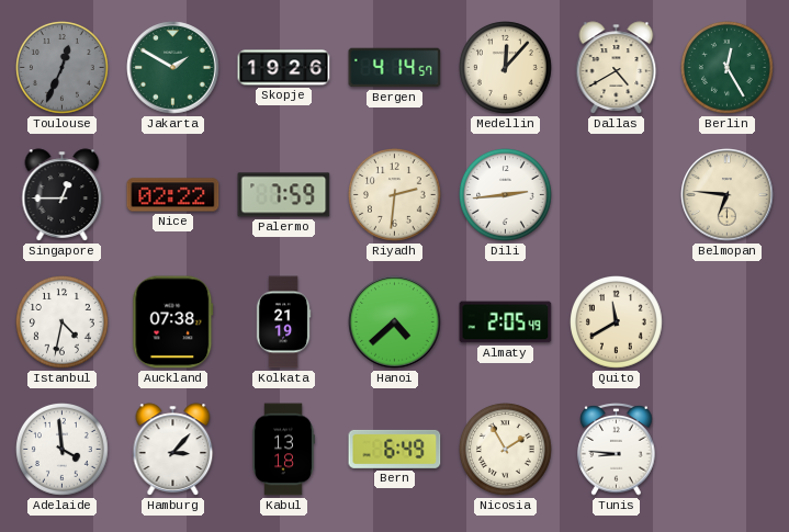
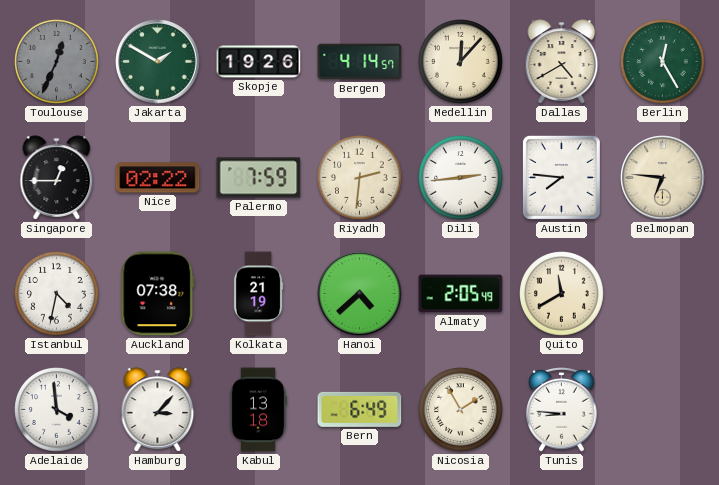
Austin: none -> 7:46 (561, 177)
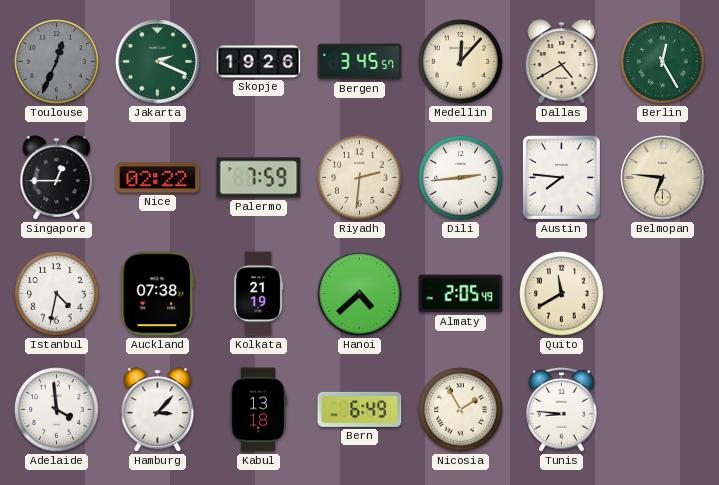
Jakarta: 1:50 -> 2:19 (158, 62)
Bergen: 4:14 -> 3:45 (360, 62)
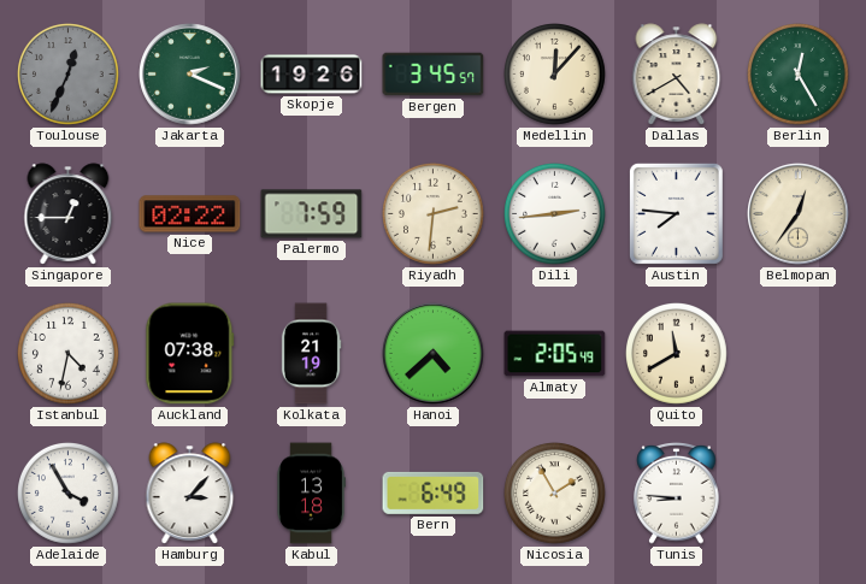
Belmopan: 6:46 -> 12:36 (799, 214)
Adelaide: 3:59 -> 3:55 (69, 494)
